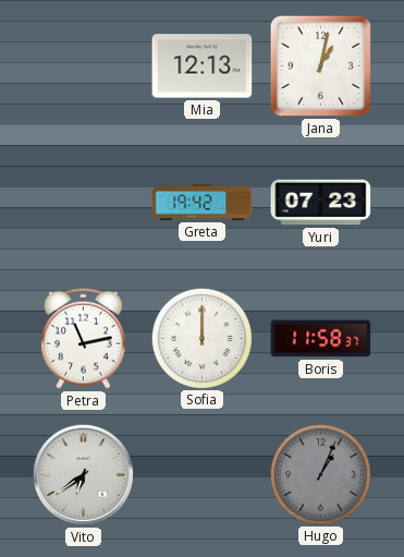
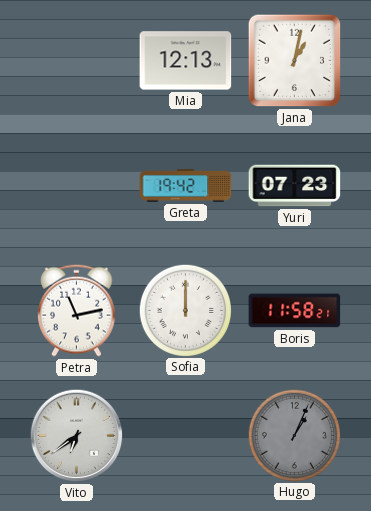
Boris: 11:58:37 -> 11:58:21 (295, 311)
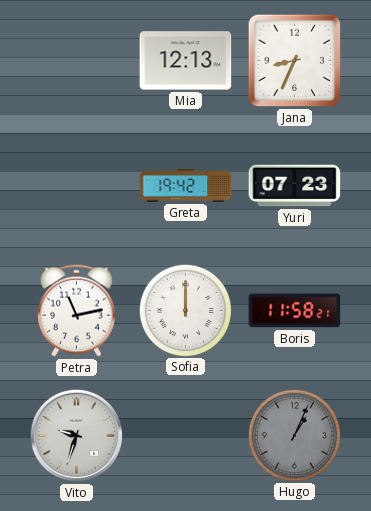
Jana: 1:02 -> 8:34 (295, 61)
Vito: 6:39 -> 9:33 (77, 436)
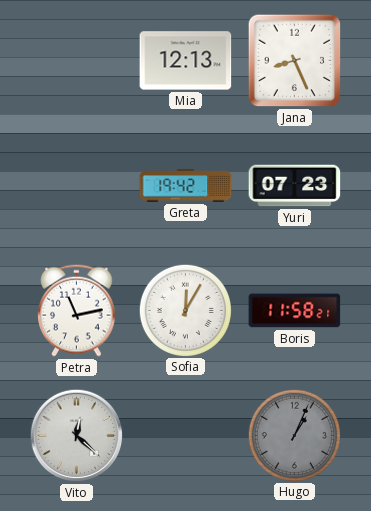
Jana: 8:34 -> 8:26 (295, 61)
Sofia: 12:00 -> 12:05 (185, 310)
Vito: 9:33 -> 12:22 (77, 436)
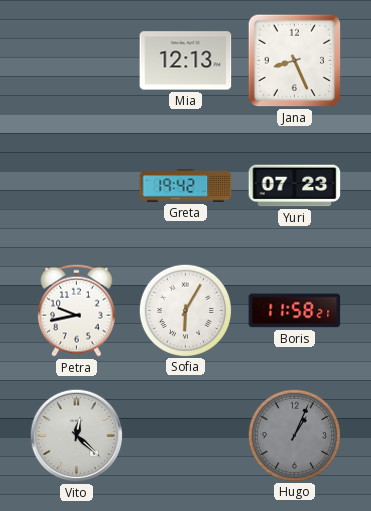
Petra: 11:13 -> 9:43 (77, 310)
Sofia: 12:05 -> 6:05 (185, 310)
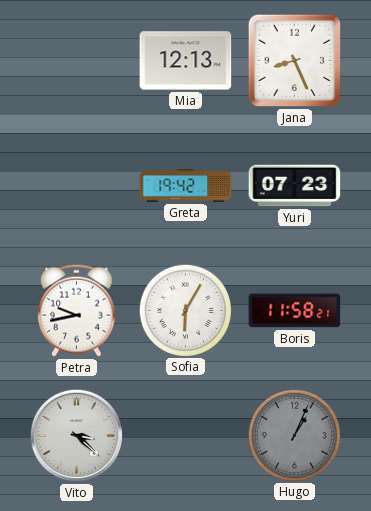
Vito: 12:22 -> 3:22 (77, 436)
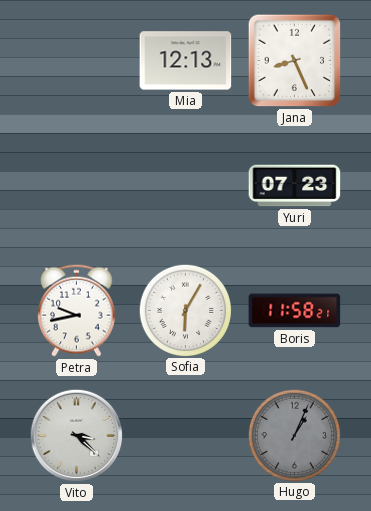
Greta: 19:42 -> none (186, 186)
